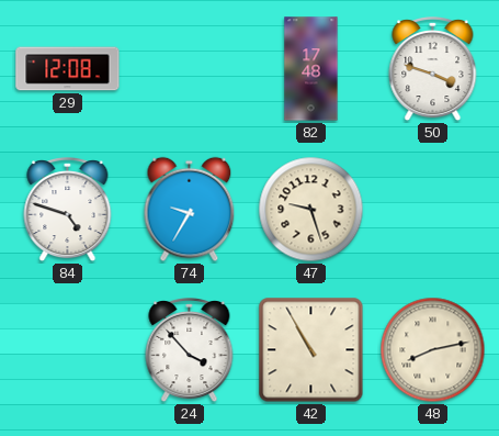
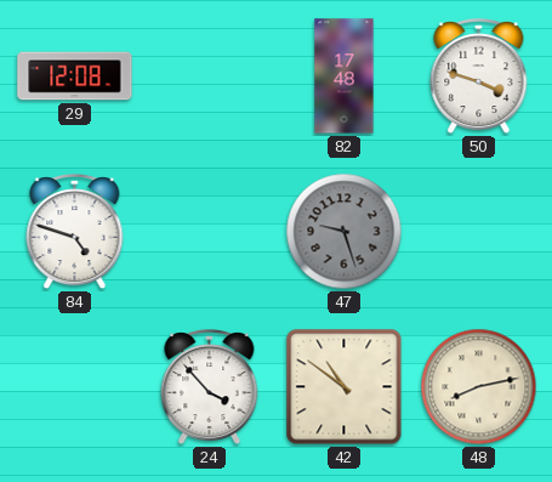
74: 9:35 -> none (190, 210)
47 dial: cream -> grey (345, 232)
42: 10:55 -> 10:51 (345, 387)
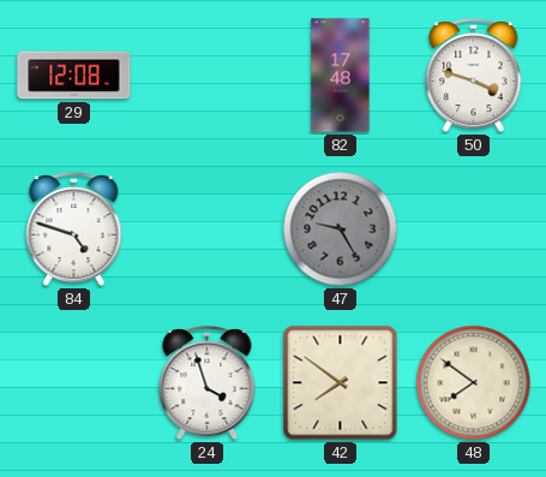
47: 9:27 -> 9:25 (341, 229)
24: 3:53 -> 3:57 (208, 383)
42: 10:51 -> 7:51 (341, 383)
48: 8:13 -> 7:51 (474, 383)
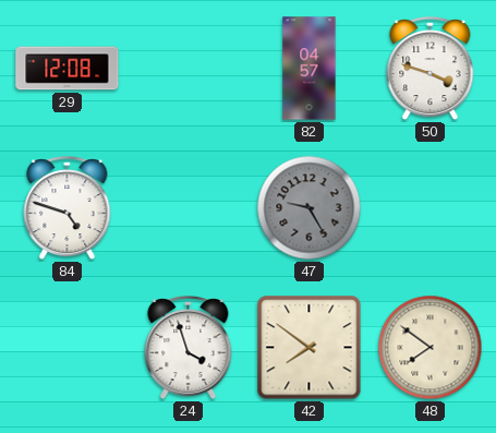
82: 17:48 -> 04:57 (310, 69)
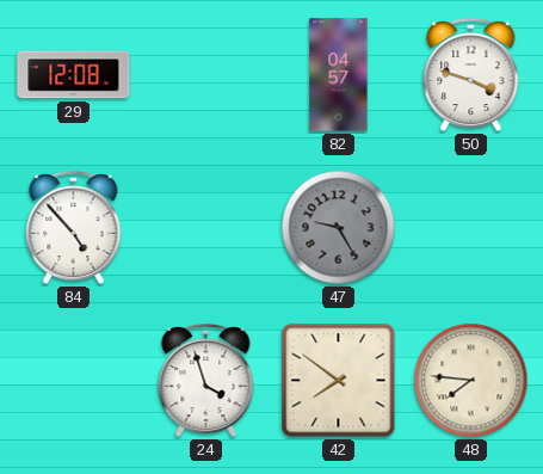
84: 4:48 -> 4:53 (74, 228)
48: 7:51 -> 7:46 (471, 381)
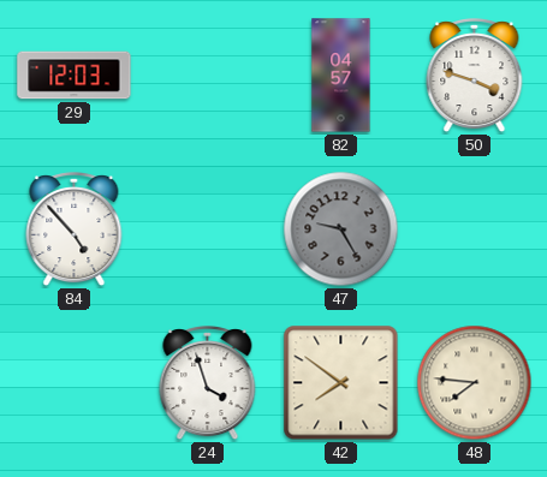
29: 12:08 -> 12:03 (75, 76)
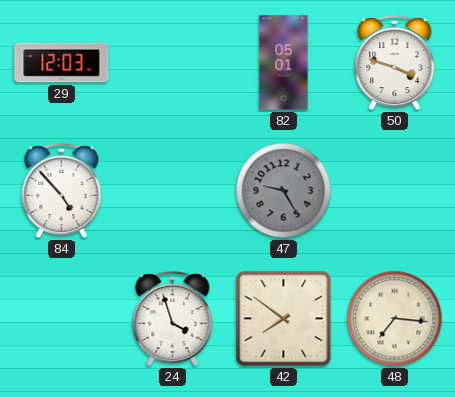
82: 04:57 -> 05:01 (284, 63)
48: 7:46 -> 7:16 (395, 319)
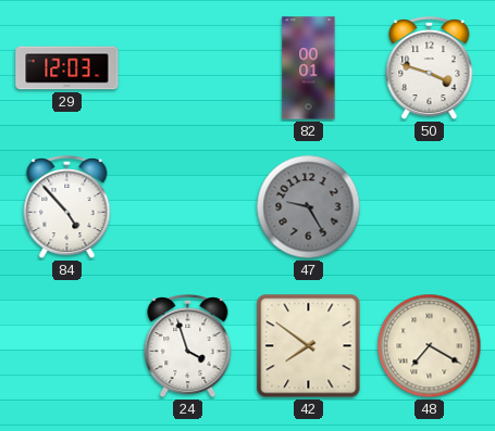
82: 05:01 -> 00:01 (309, 68)
48: 7:16 -> 7:20 (430, 346)
